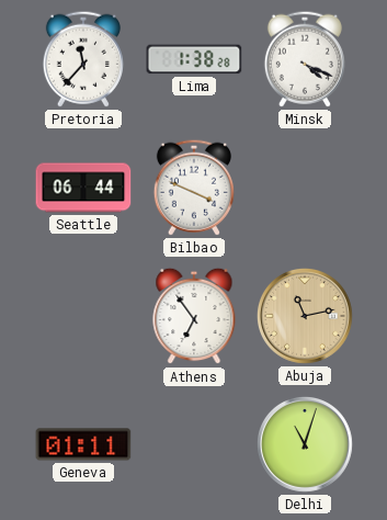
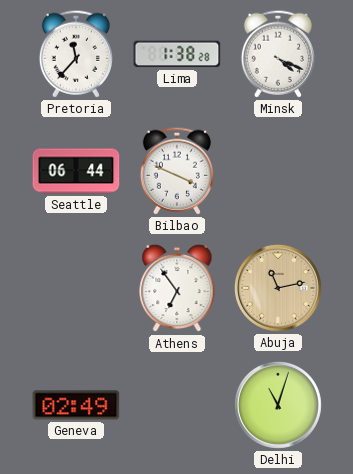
Geneva: 01:11 -> 02:49 (76, 405)
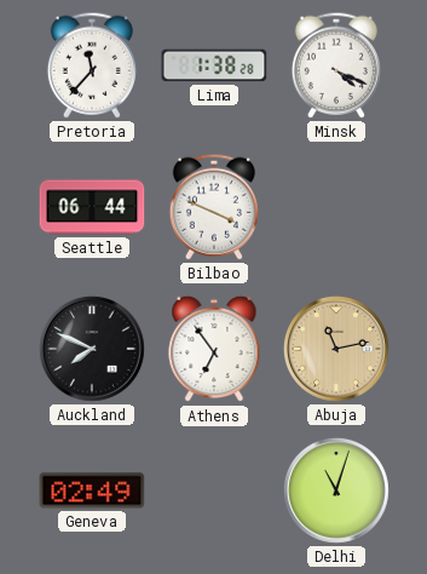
Auckland: none -> 7:49 (92, 349)
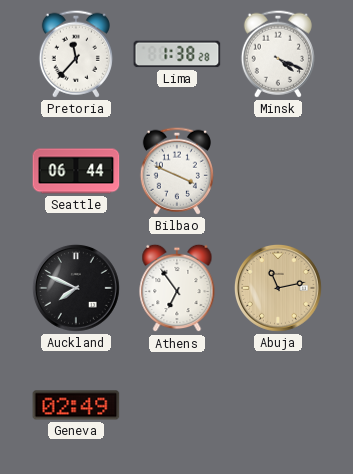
Delhi: 11:03 -> none (336, 490)
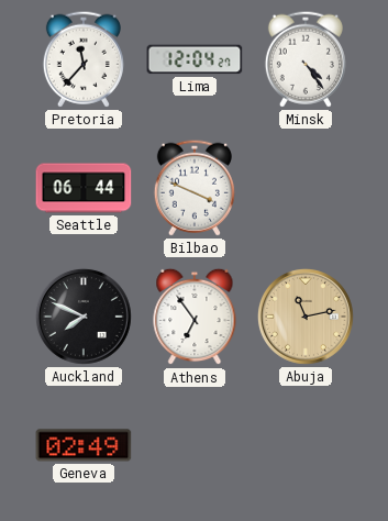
Lima: 1:38 -> 12:04 (195, 59)
Minsk: 4:19 -> 4:24 (306, 59)
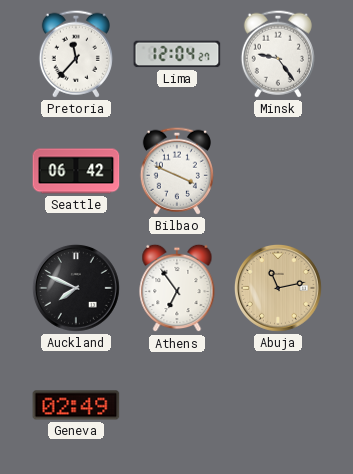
Minsk: 4:24 -> 9:24 (278, 54)
Seattle: 06:44 -> 06:42 (76, 171)
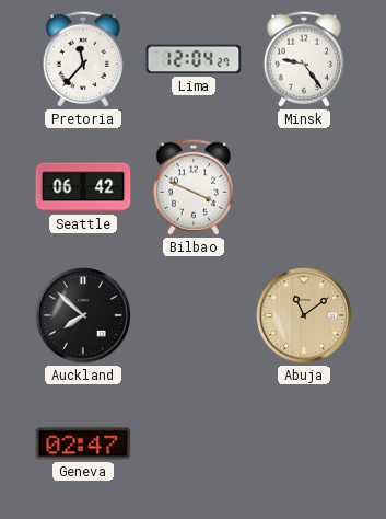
Auckland: 7:49 -> 7:52 (83, 315)
Athens: 6:54 -> none (177, 288)
Abuja: 11:13 -> 11:09 (304, 315)
Geneva: 02:49 -> 02:47 (83, 443)
